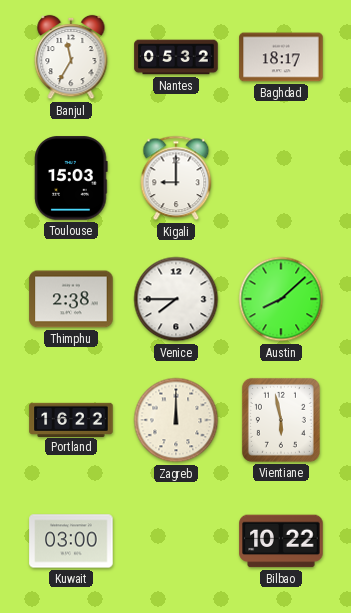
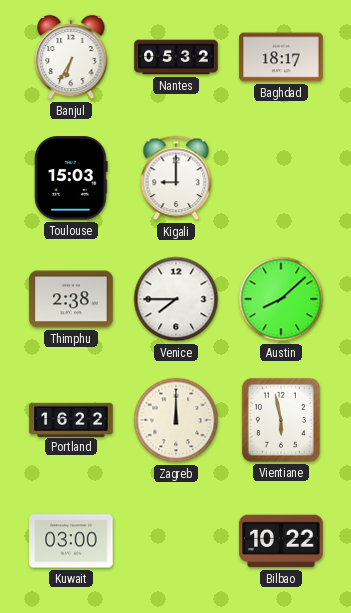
Banjul: 11:35 -> 6:35 (71, 57)
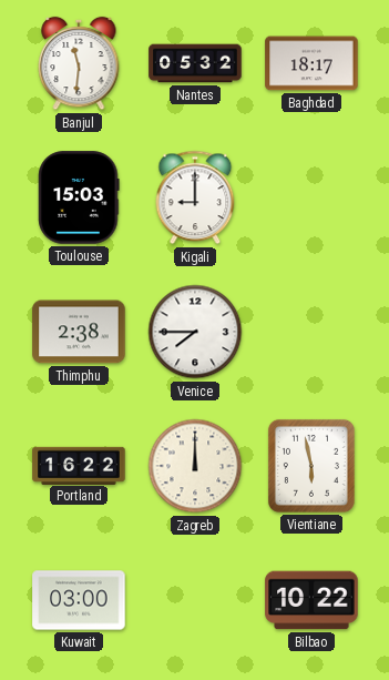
Banjul: 6:35 -> 11:31 (79, 63)
Austin: 8:08 -> none (281, 299)
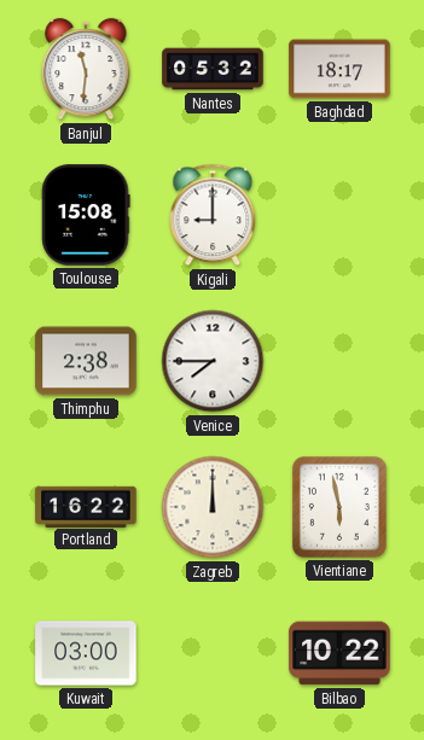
Toulouse: 15:03 -> 15:08 (86, 215)
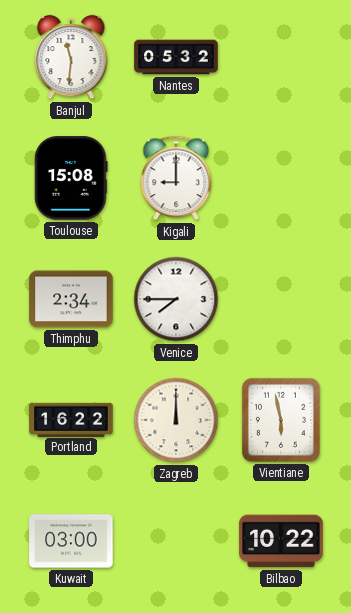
Baghdad: 18:17 -> none (339, 69)
Thimphu: 2:38 -> 2:34 (71, 299)
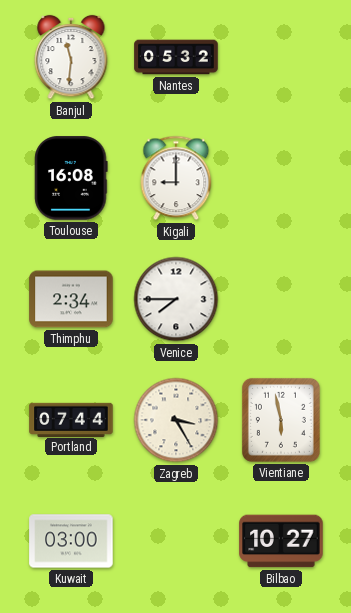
Toulouse: 15:08 -> 16:08 (71, 178)
Portland: 16:22 -> 07:44 (71, 419)
Zagreb: 12:00 -> 3:25 (176, 420)
Bilbao: 10:22 -> 10:27 (281, 541)
